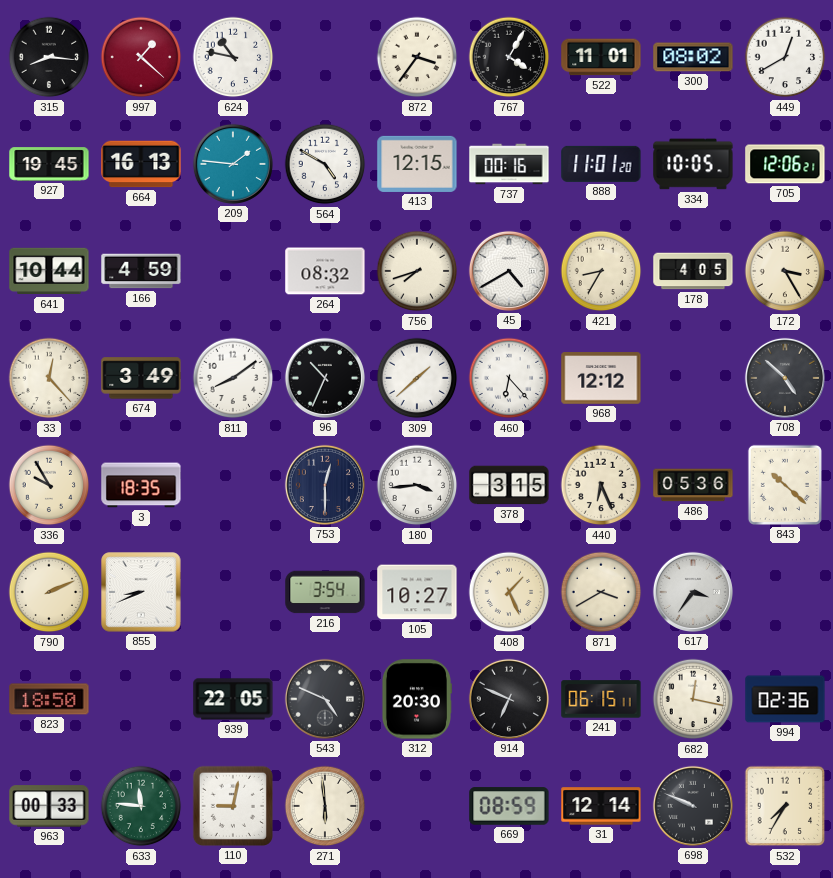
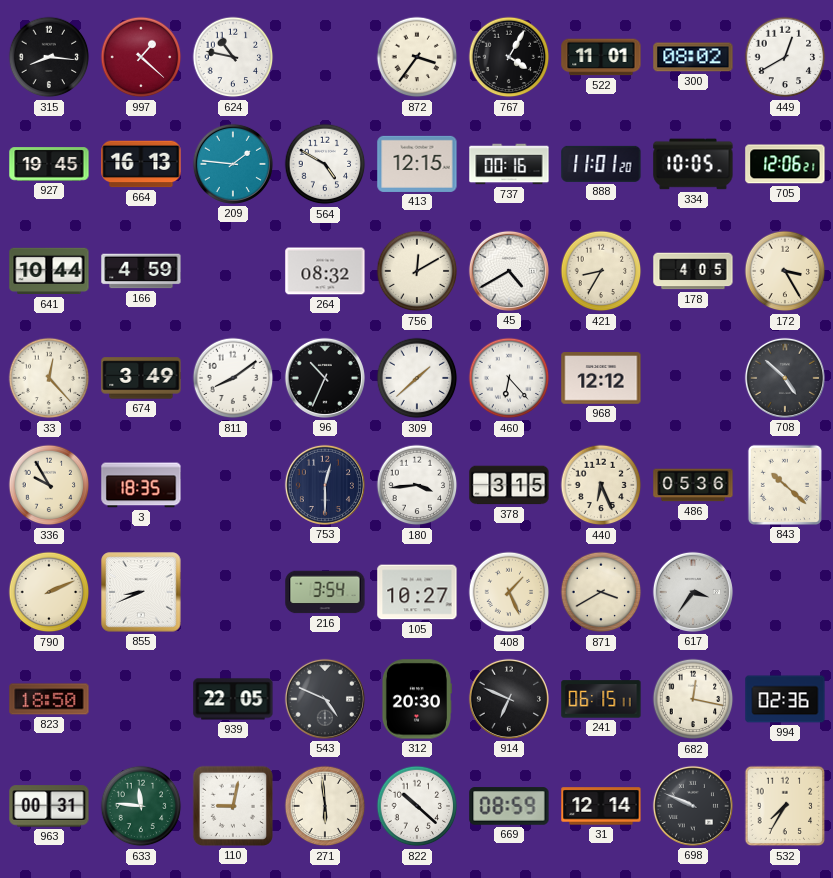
756: 7:42 -> 12:10 (417, 271)
963: 00:33 -> 00:31 (49, 806)
822: none -> 10:22 (417, 806)
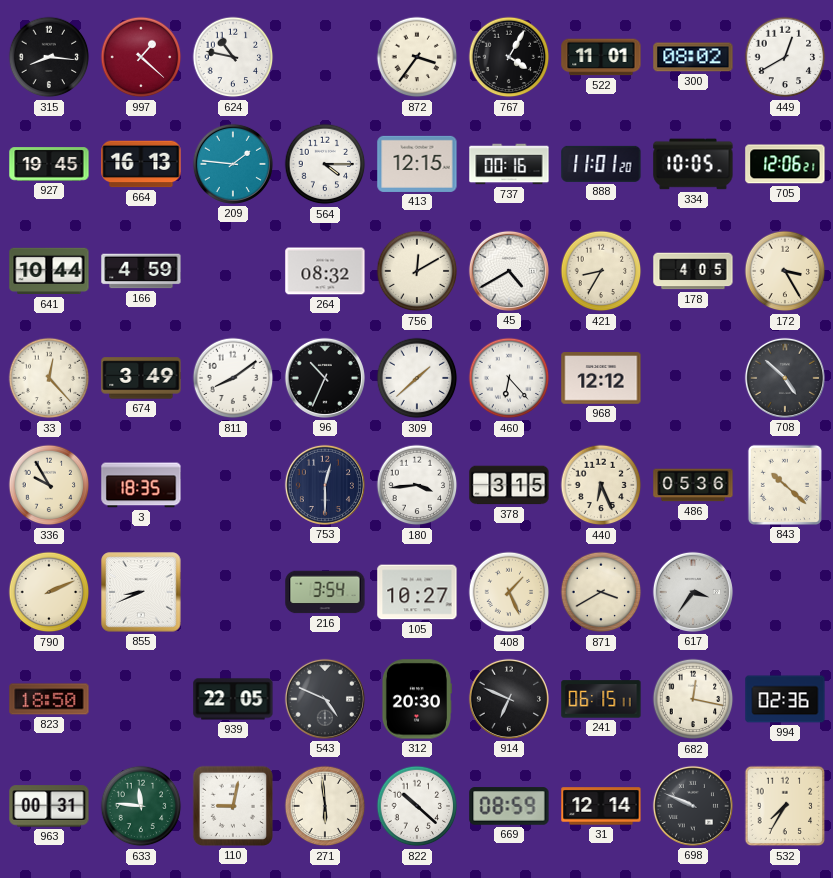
564: 4:50 -> 4:15 (325, 164)
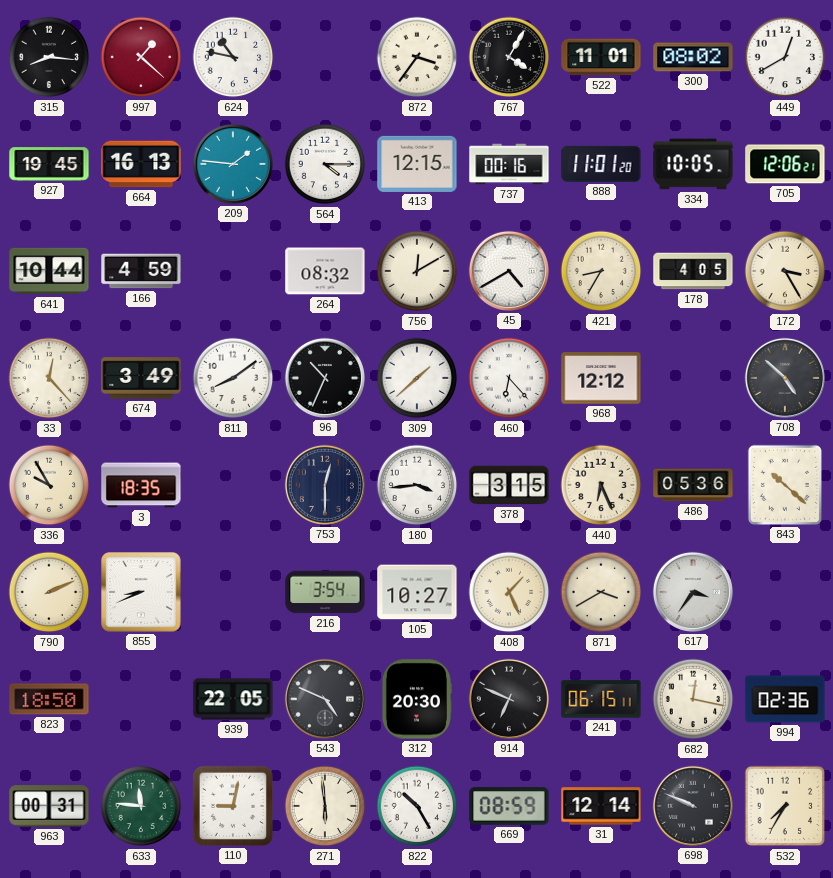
822: 10:22 -> 10:25 (417, 806)
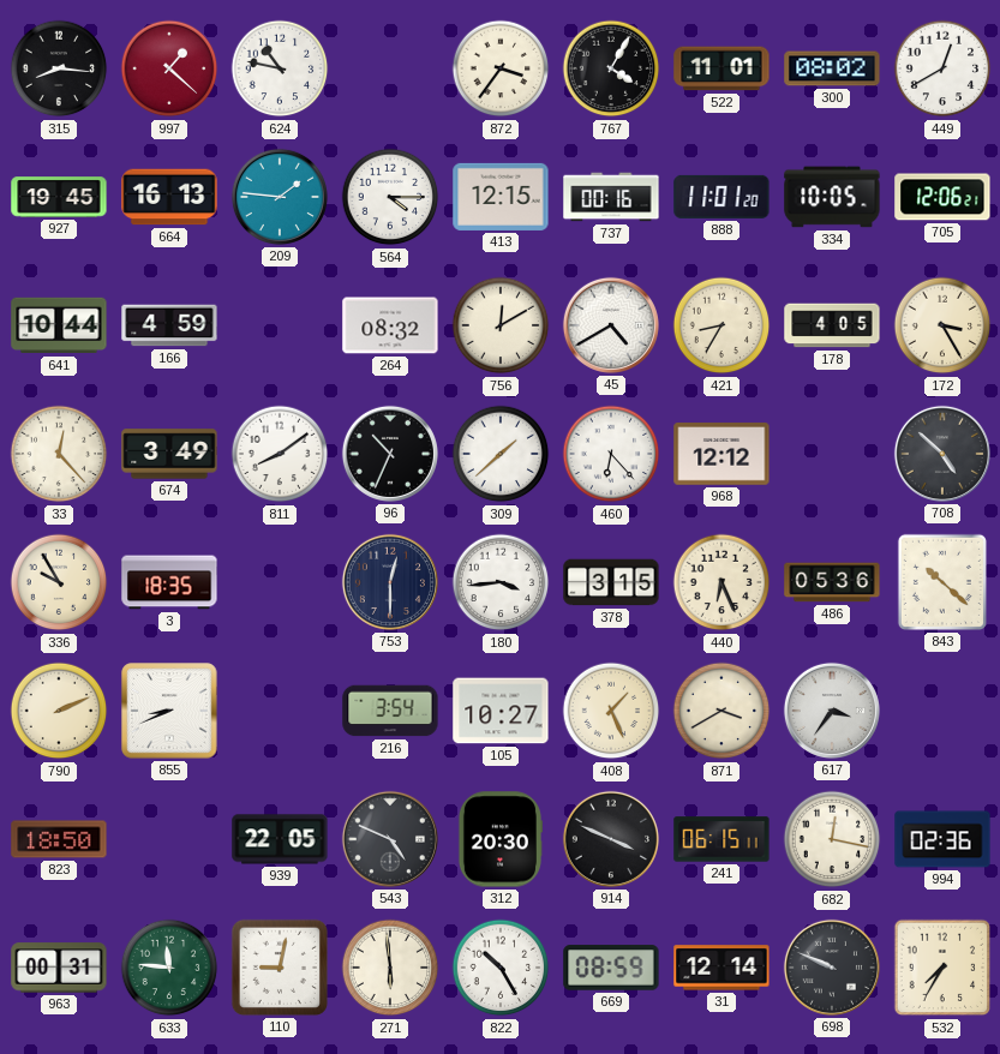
914: 6:49 -> 3:49 (611, 839)
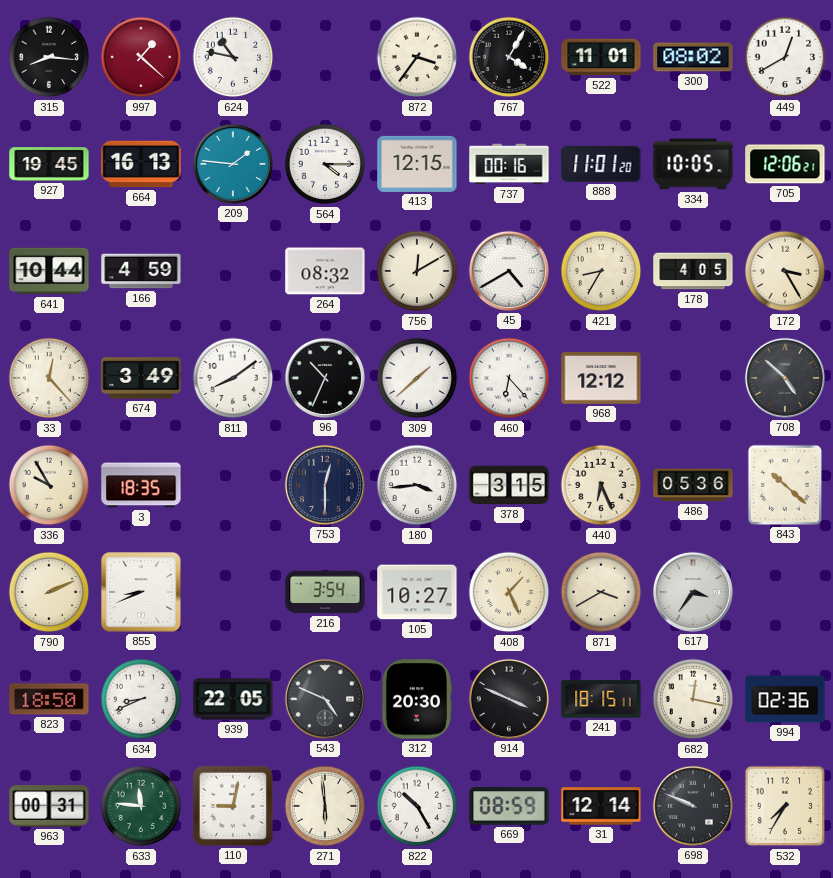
634: none -> 8:41 (141, 699)
241: 06:15 -> 18:15 (601, 699)
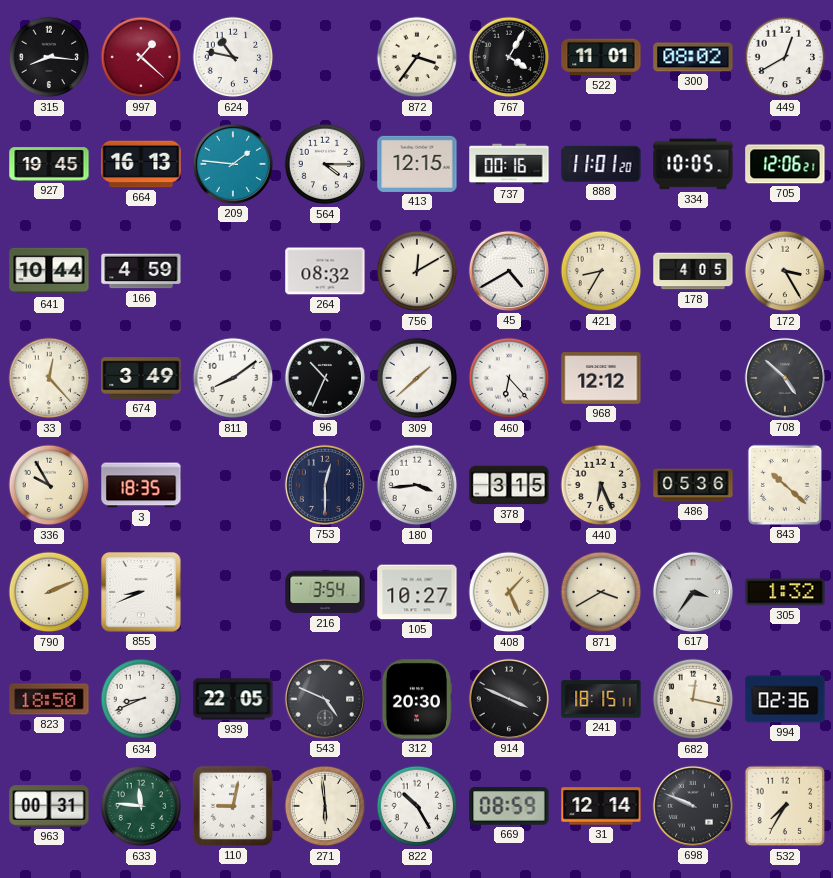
305: none -> 1:32 (785, 592)
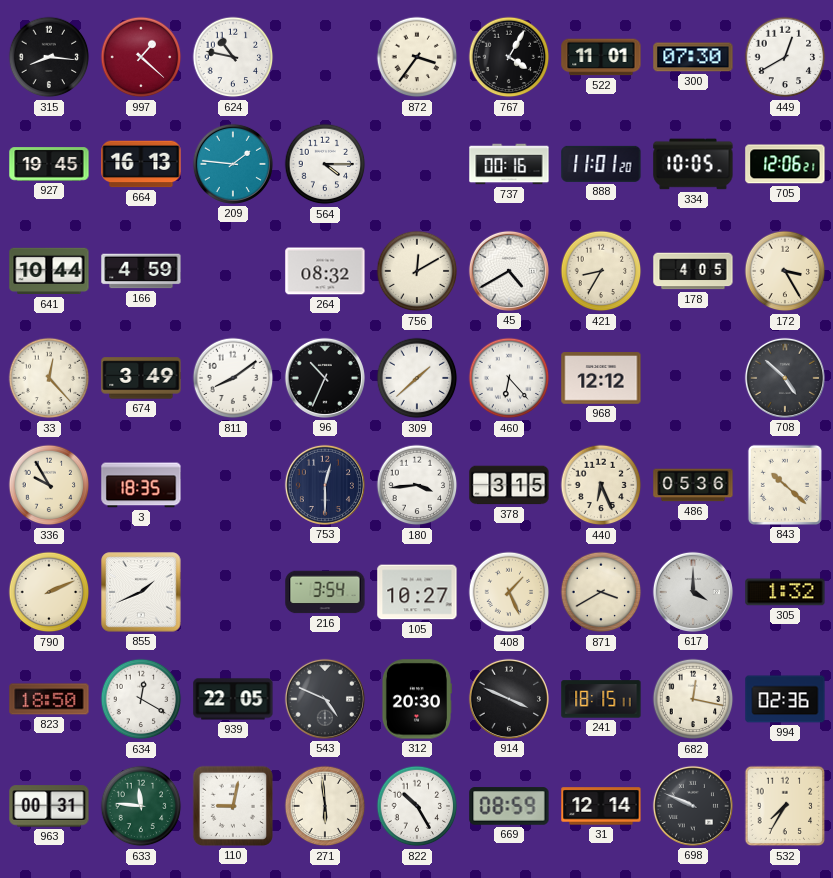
300: 08:02 -> 07:30 (693, 57)
413: 12:15 -> none (417, 164)
855: 8:41 -> 1:41 (141, 592)
617: 3:36 -> 4:00 (693, 592)
634: 8:41 -> 12:20 (141, 699)
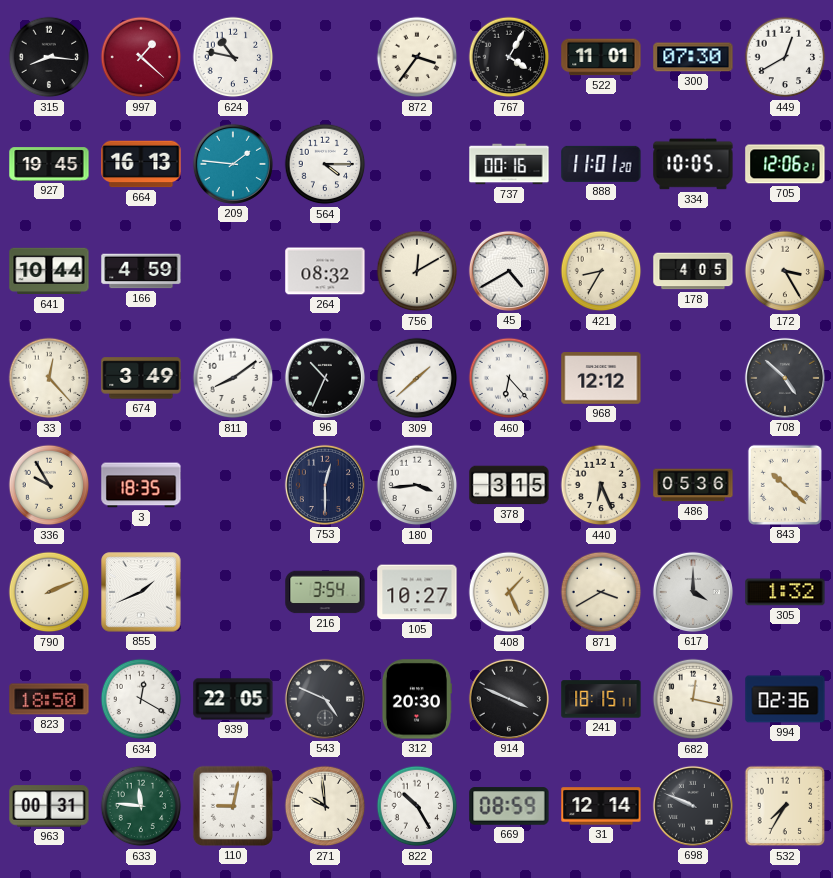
271: 5:59 -> 9:59 (325, 806)
